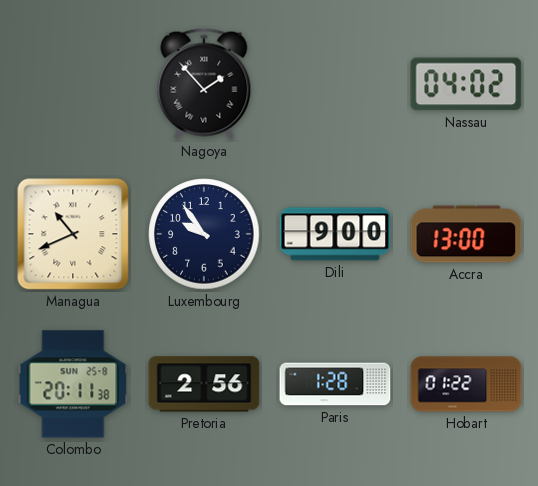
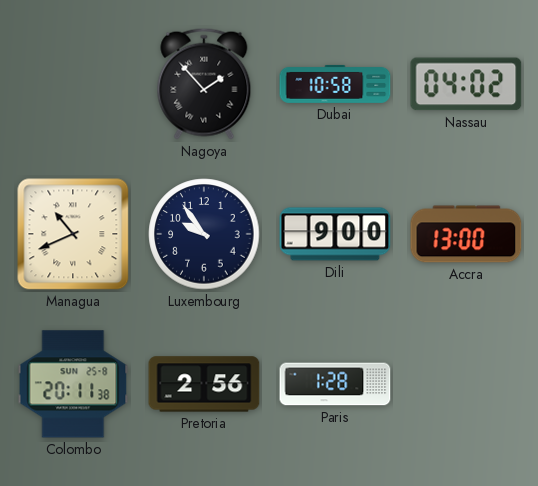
Dubai: none -> 10:58 (335, 84)
Hobart: 01:22 -> none (466, 384)
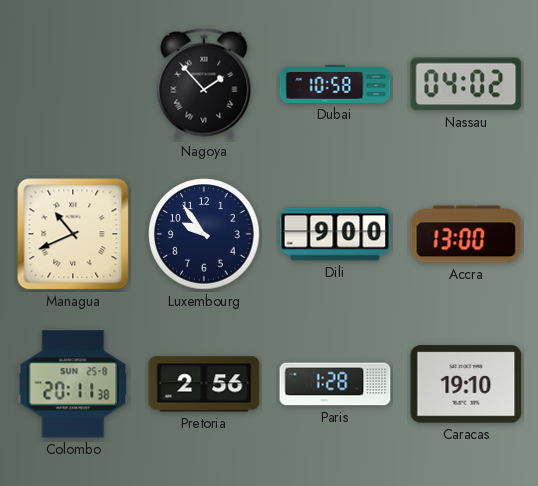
Caracas: none -> 19:10 (466, 384)
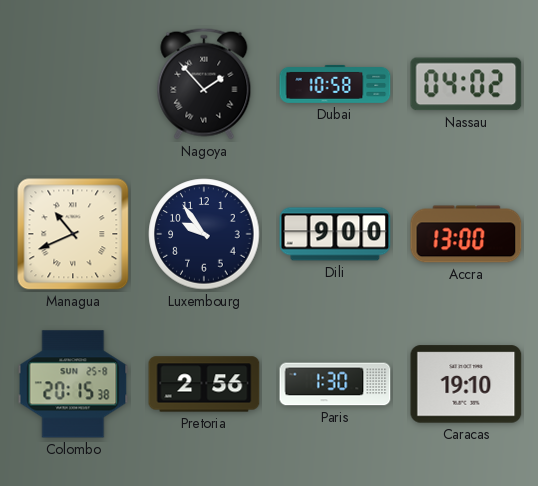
Colombo: 20:11 -> 20:15 (73, 384)
Paris: 1:28 -> 1:30 (335, 384)
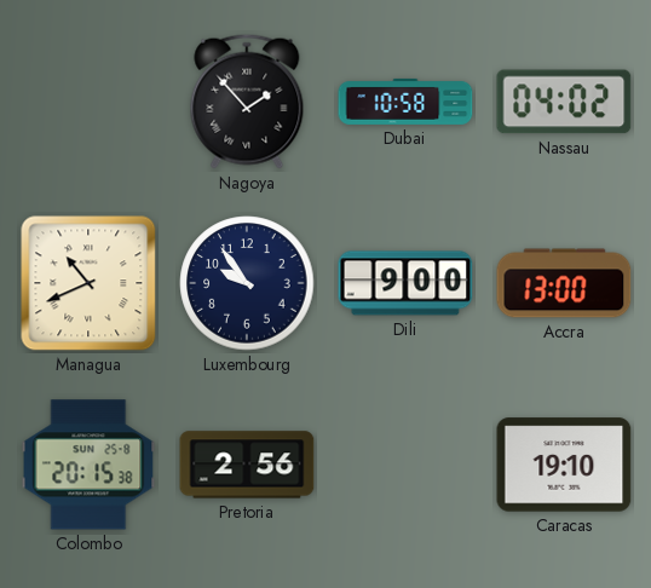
Paris: 1:30 -> none (335, 384)
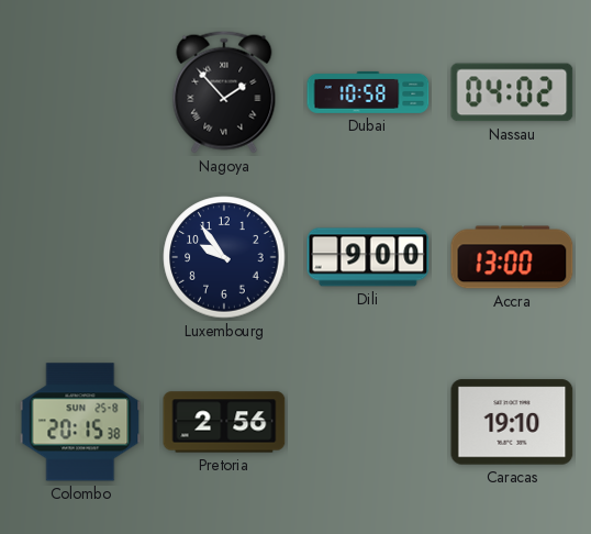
Managua: 10:41 -> none (88, 283)
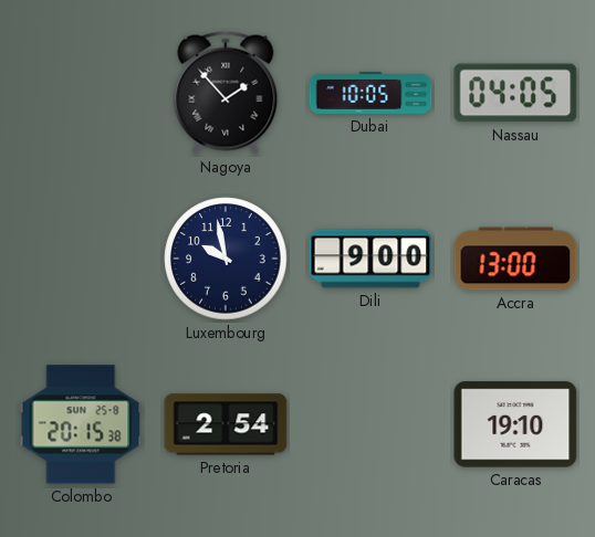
Dubai: 10:58 -> 10:05 (370, 93)
Nassau: 04:02 -> 04:05 (515, 93)
Luxembourg: 9:54 -> 9:58 (226, 259)
Pretoria: 2:56 -> 2:54 (226, 424)
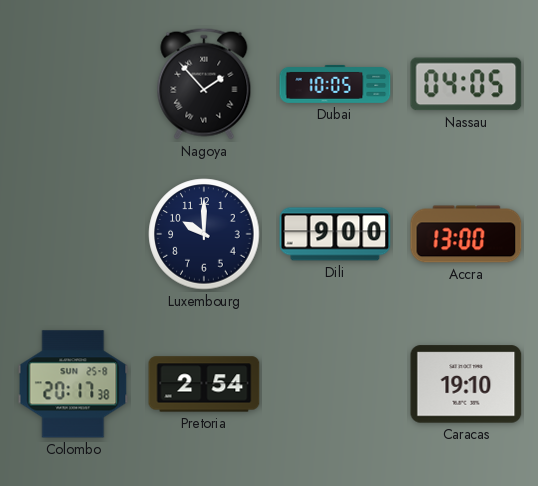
Luxembourg: 9:58 -> 10:00 (204, 234)
Colombo: 20:15 -> 20:17 (73, 384)
